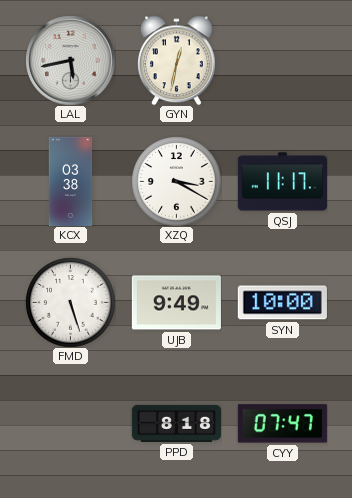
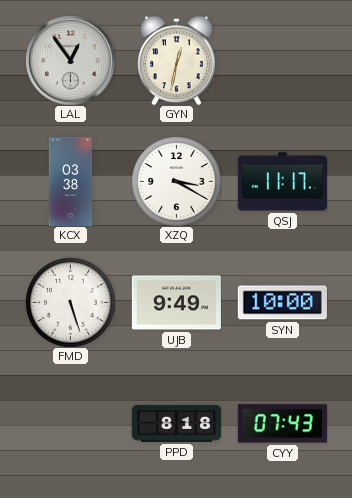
LAL: 5:43 -> 12:54 (70, 60)
CYY: 07:47 -> 07:43 (282, 424)
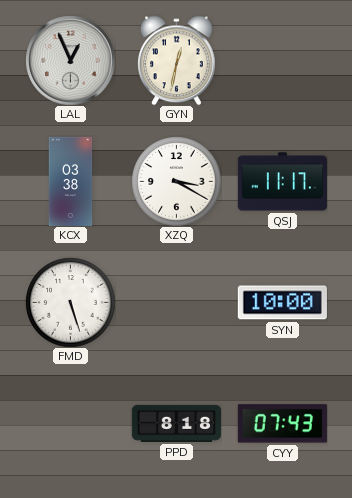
LAL: 12:54 -> 12:56 (70, 60)
UJB: 9:49 -> none (176, 303)
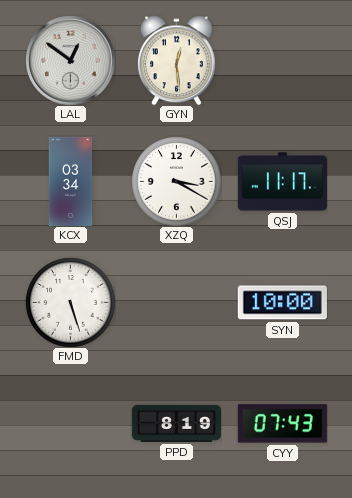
LAL: 12:56 -> 12:51 (70, 60)
GYN: 12:32 -> 12:29 (177, 60)
KCX: 03:38 -> 03:34 (71, 181)
PPD: 8:18 -> 8:19 (176, 423)
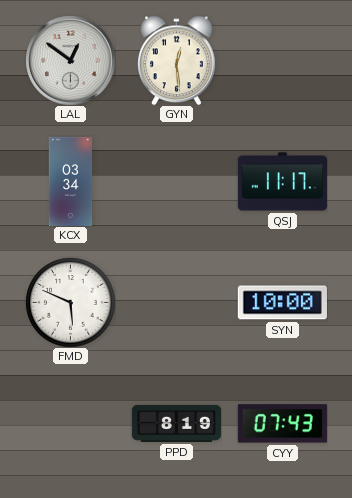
XZQ: 3:20 -> none (176, 181)
FMD: 5:27 -> 5:49 (70, 302)
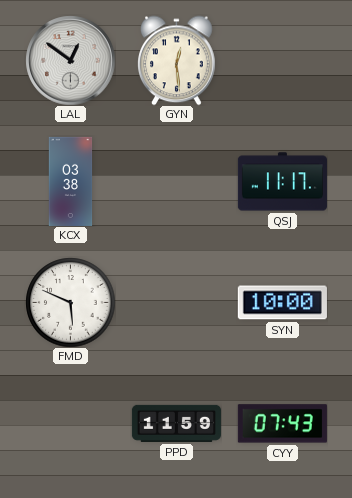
KCX: 03:34 -> 03:38 (71, 181)
PPD: 8:19 -> 11:59 (176, 423)
